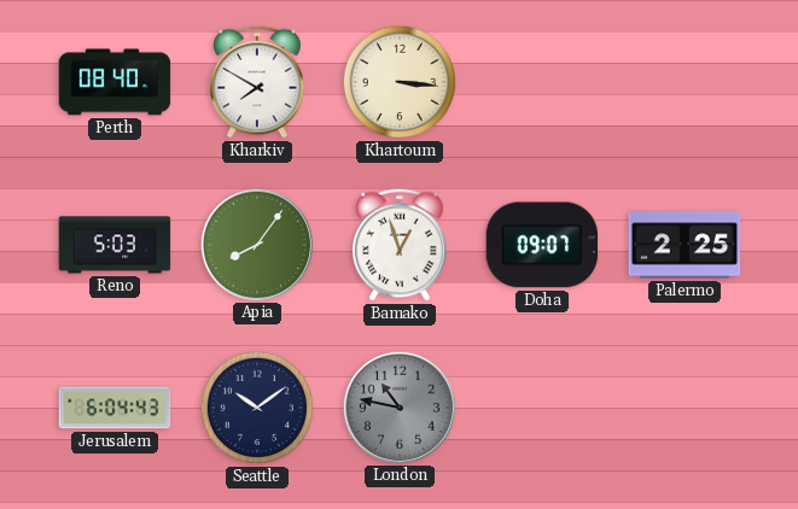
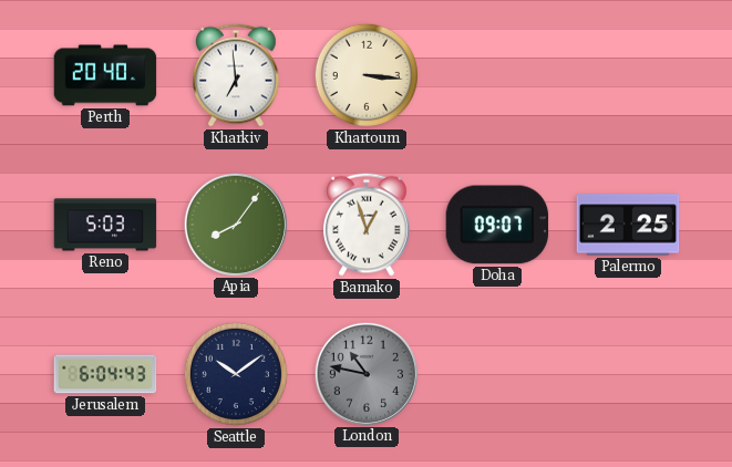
Perth: 08:40 -> 20:40 (105, 75)
Kharkiv: 7:50 -> 6:59 (237, 75)
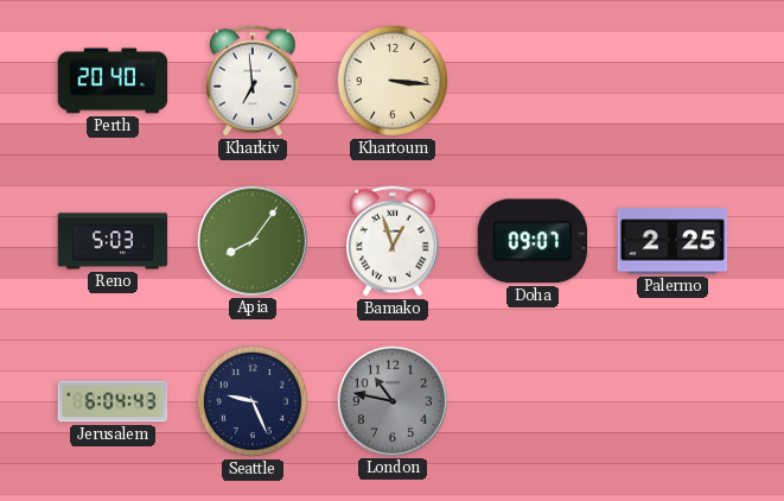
Seattle: 10:09 -> 9:26 (253, 401)
